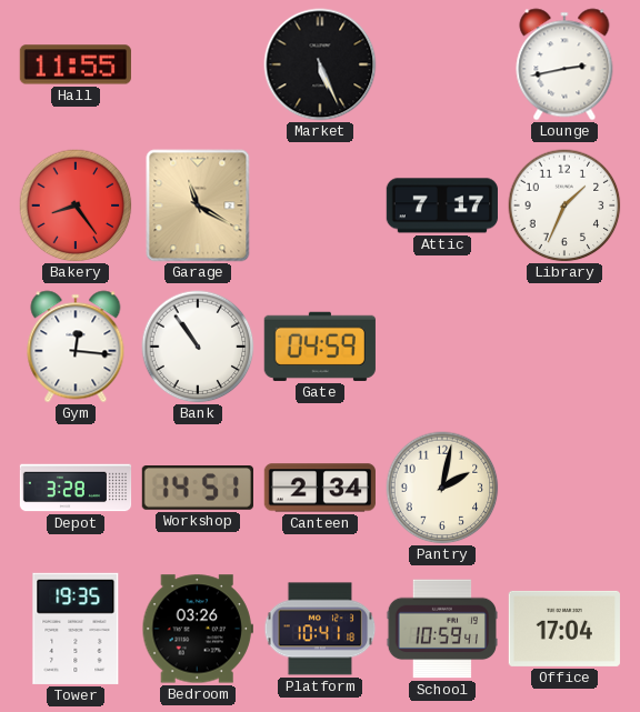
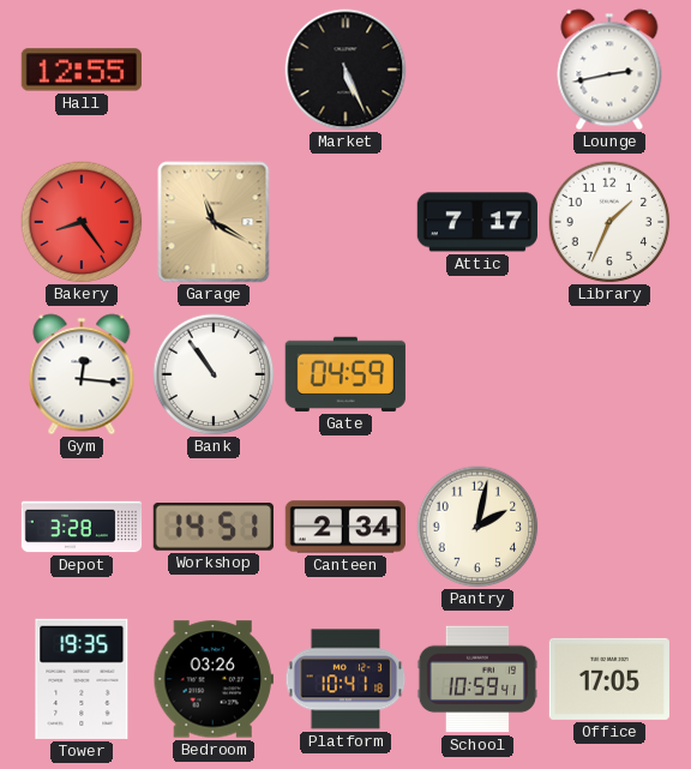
Hall: 11:55 -> 12:55 (82, 70)
Office: 17:04 -> 17:05 (609, 679)
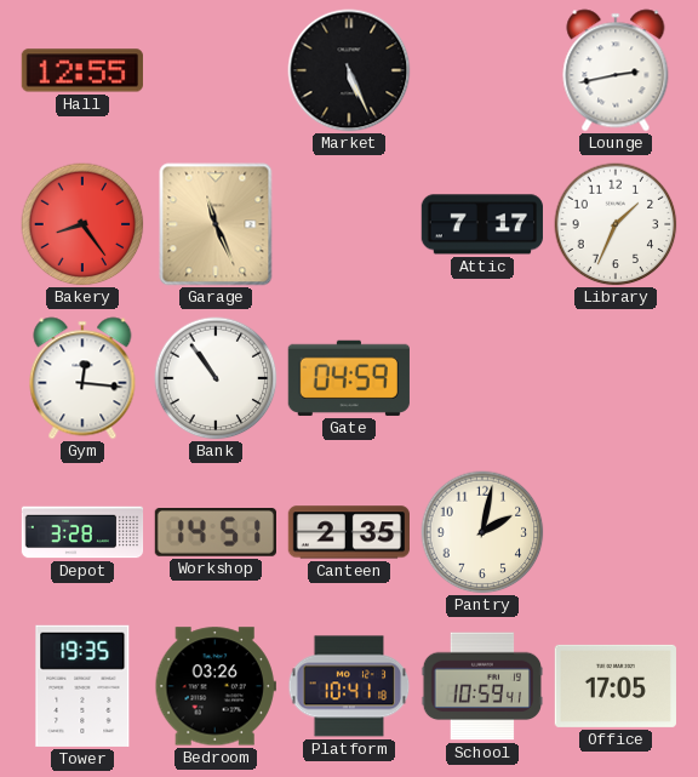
Garage: 11:20 -> 11:26 (216, 224)
Canteen: 2:34 -> 2:35 (348, 532)
